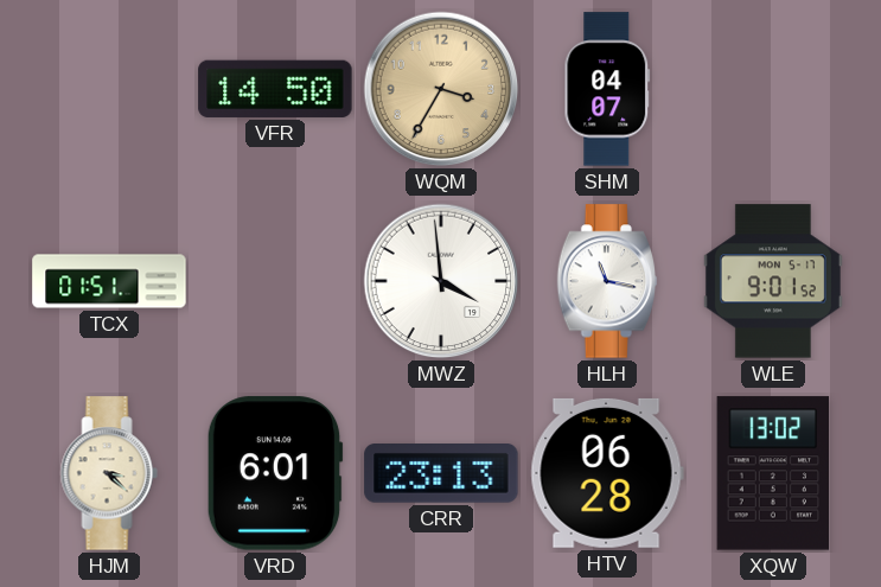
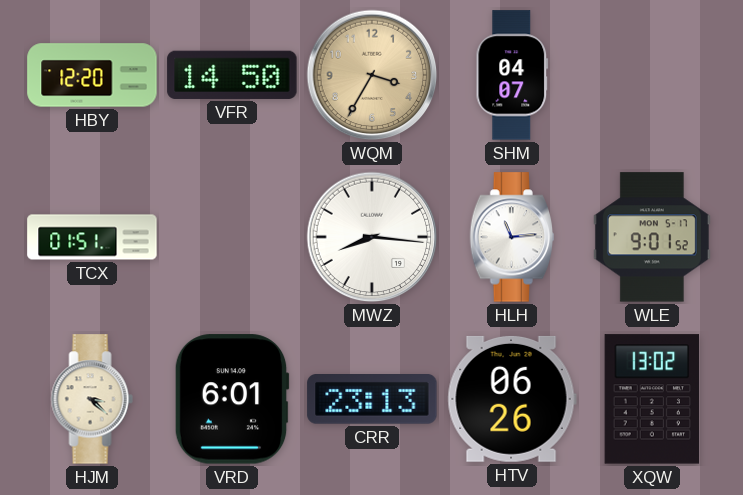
HBY: none -> 12:20 (92, 75)
MWZ: 3:59 -> 8:16 (372, 237)
HLH: 11:17 -> 11:14 (512, 237)
HTV: 06:28 -> 06:26 (512, 399)
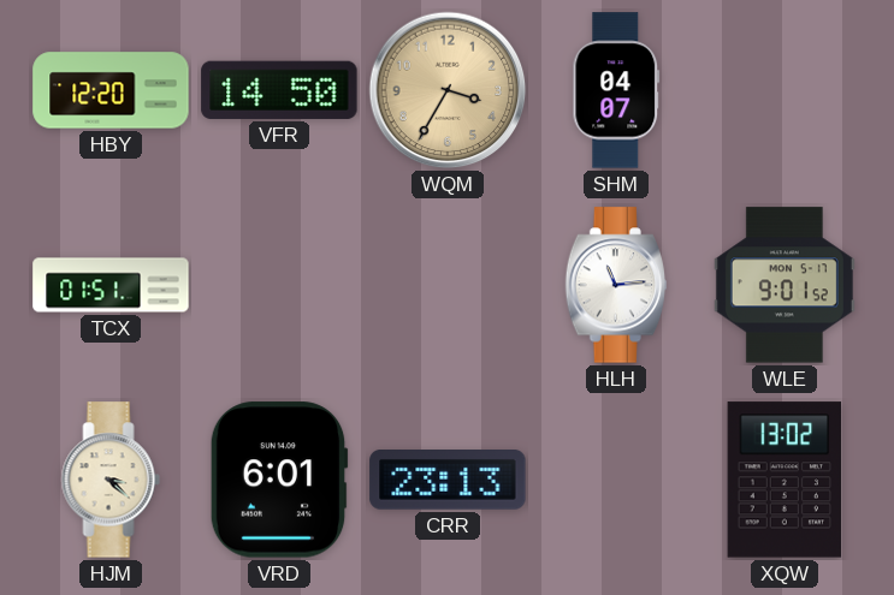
MWZ: 8:16 -> none (372, 237)
HTV: 06:26 -> none (512, 399)
